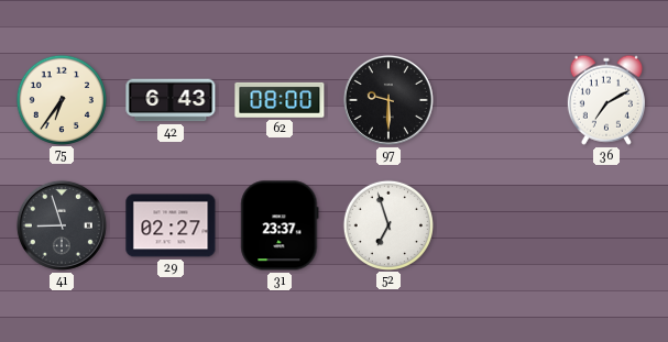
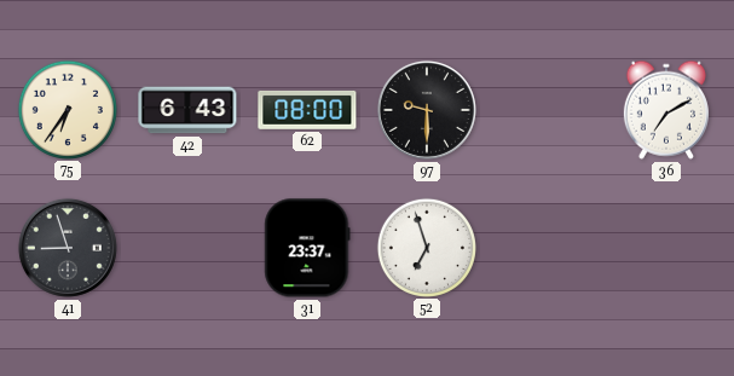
29: 02:27 -> none (171, 225)
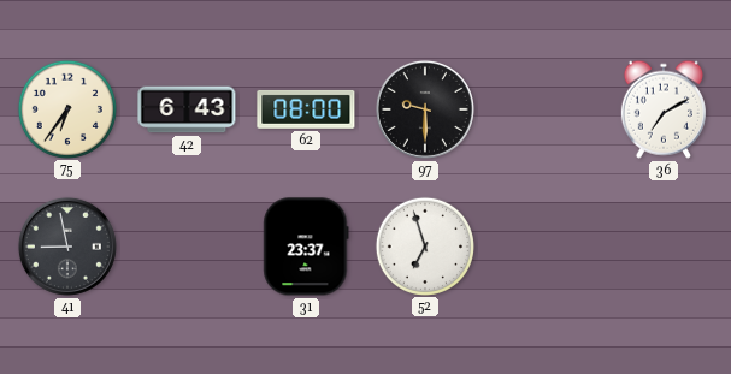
41: 8:57 -> 8:58 (67, 247)
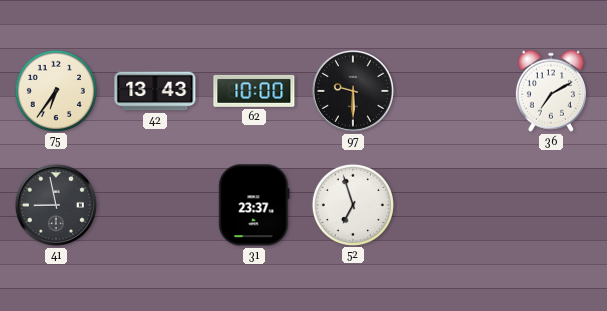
42: 6:43 -> 13:43 (155, 91)
62: 08:00 -> 10:00 (254, 91)
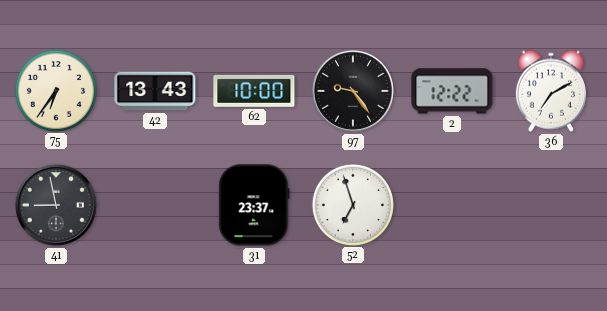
97: 9:30 -> 9:24 (353, 91)
2: none -> 12:22 (452, 91)
